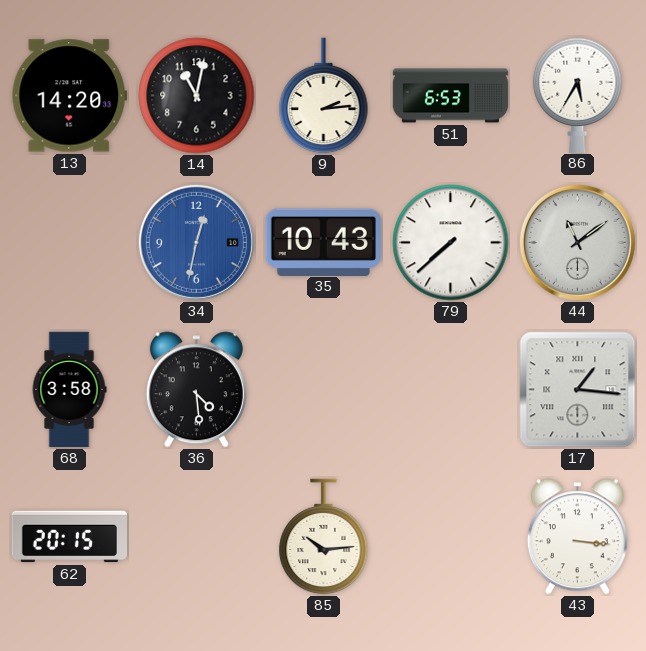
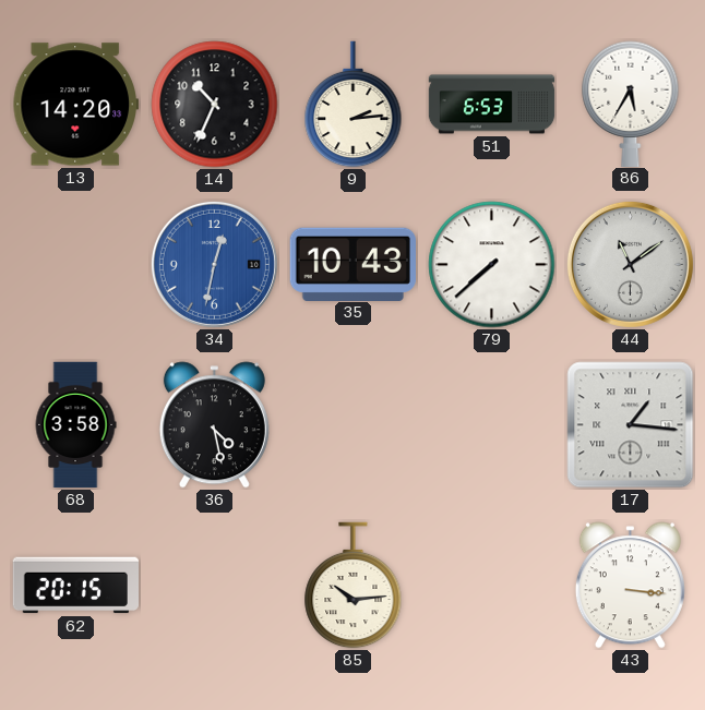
14: 11:02 -> 10:34 (215, 105)
36: 4:29 -> 4:28 (214, 425)
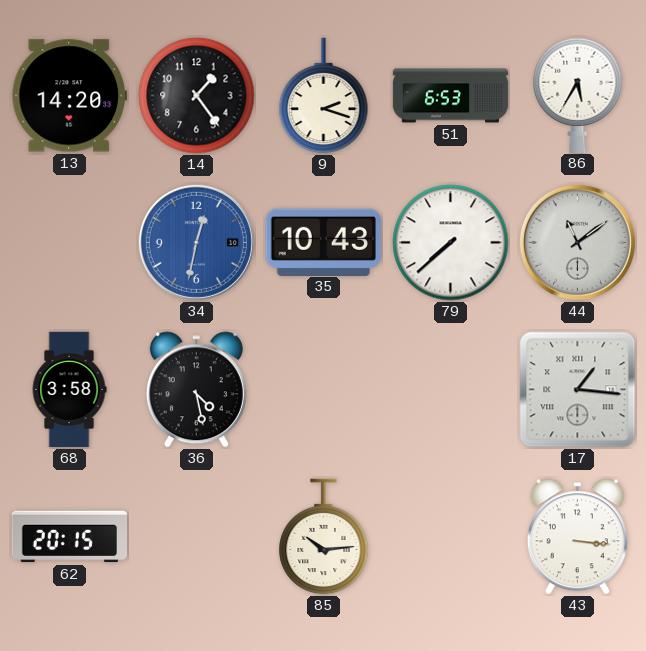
14: 10:34 -> 1:24 (197, 96)
9: 2:14 -> 2:18 (324, 96)
